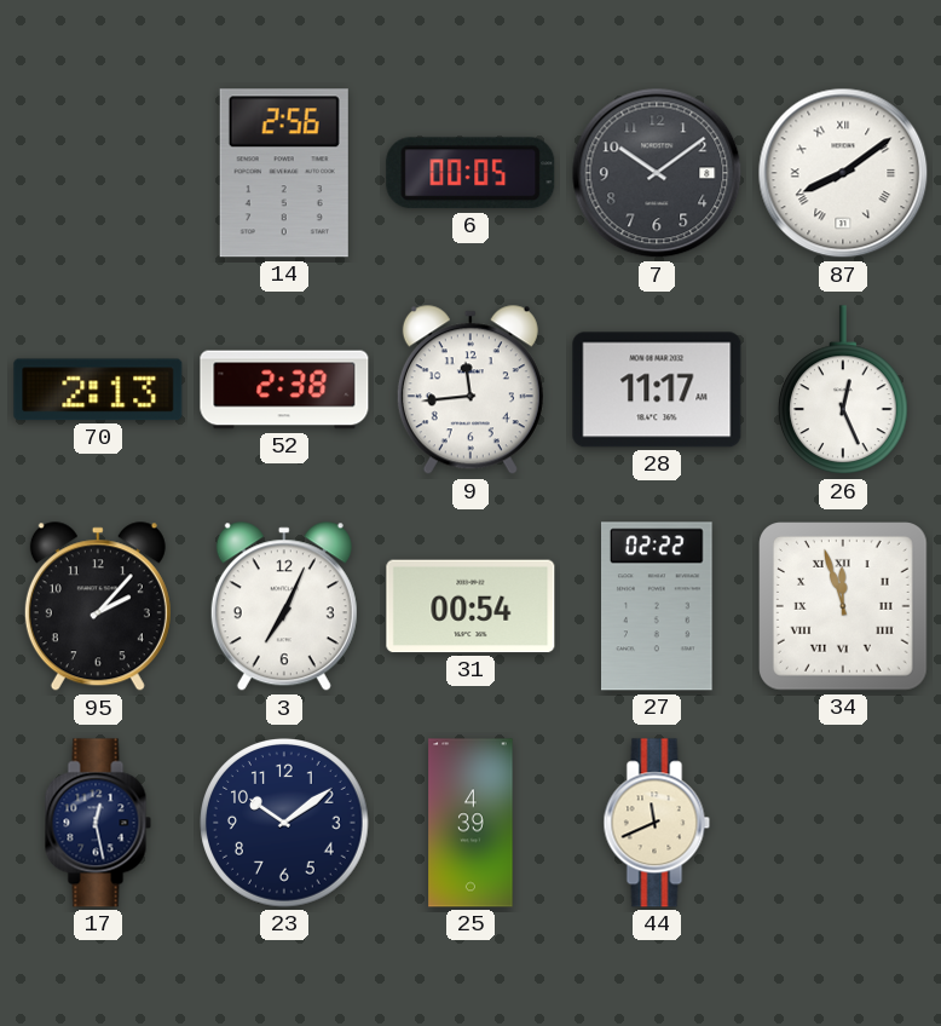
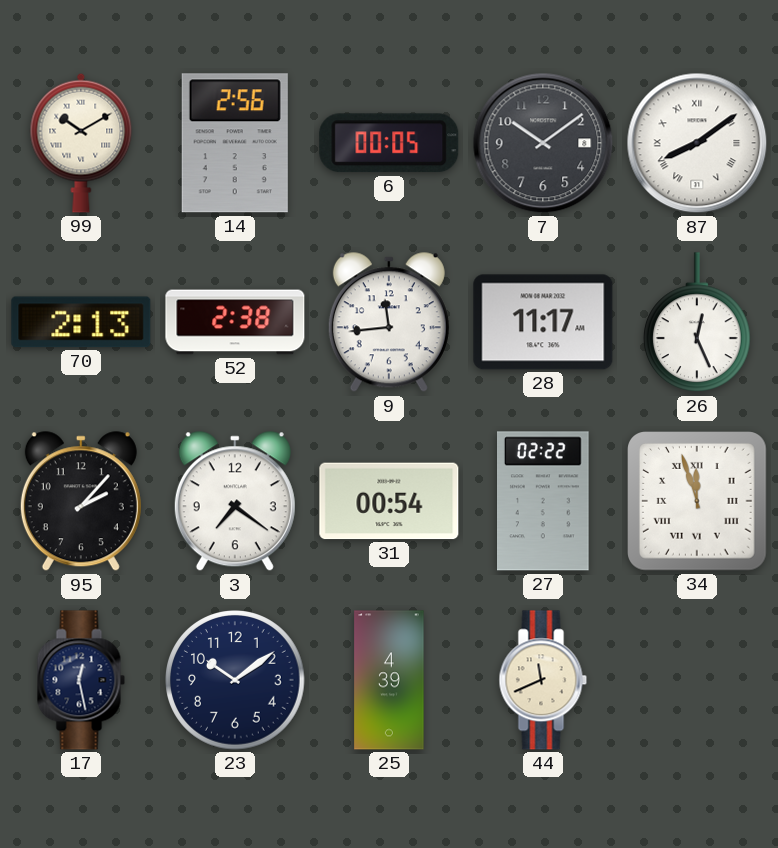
99: none -> 10:10 (81, 143)
3: 7:04 -> 7:21 (235, 502)
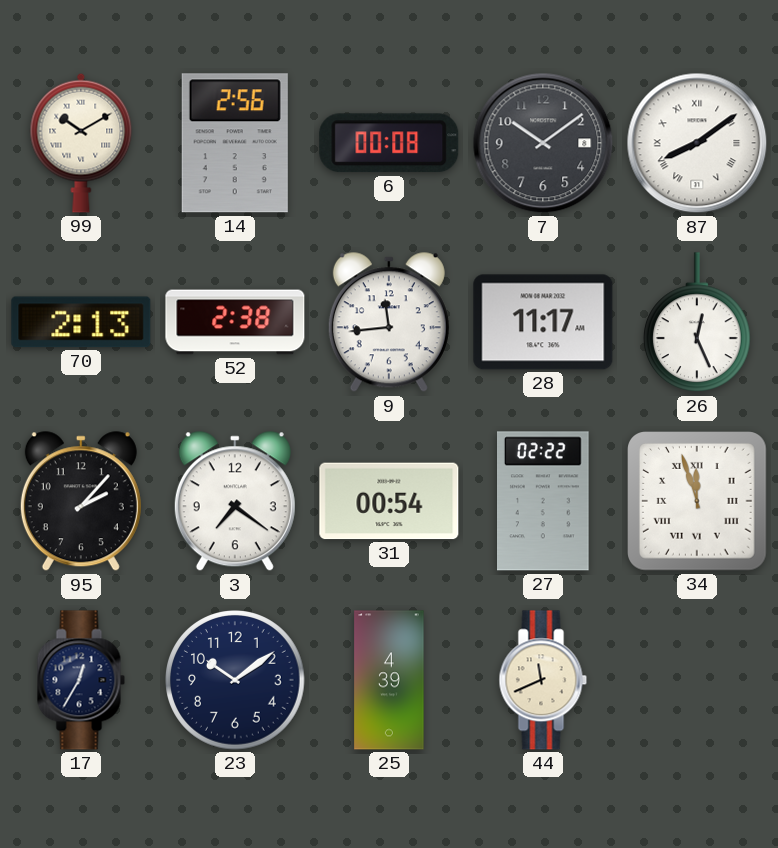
6: 00:05 -> 00:08 (389, 143)
17: 12:28 -> 12:35 (81, 680)
